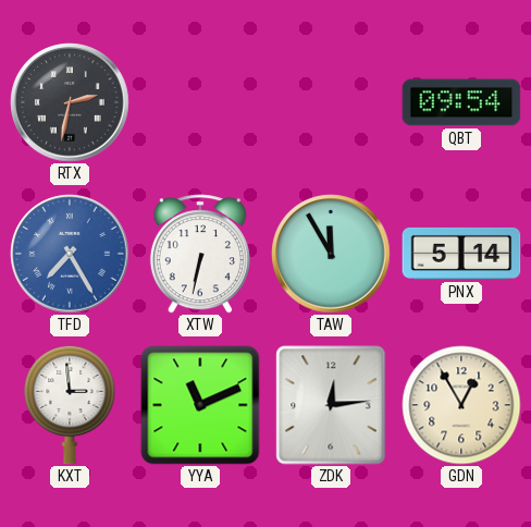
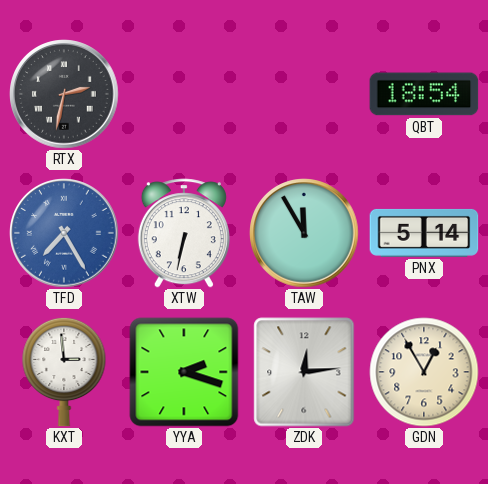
QBT: 09:54 -> 18:54 (424, 94)
YYA: 11:11 -> 2:18 (184, 372)
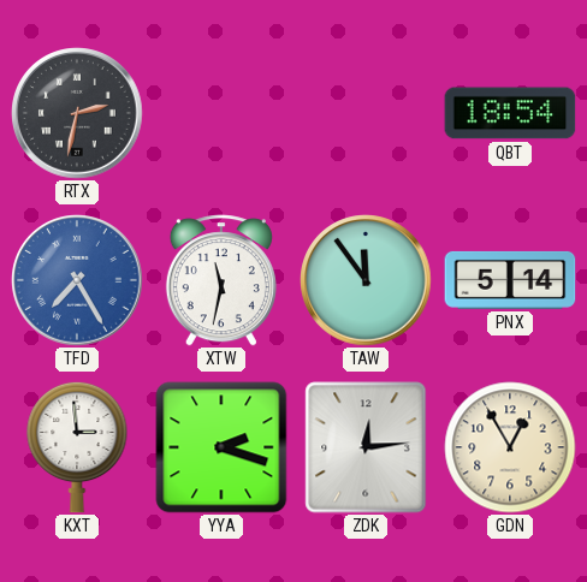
XTW: 6:32 -> 11:32 (221, 280)
TAW: 11:55 -> 11:54 (366, 280)
